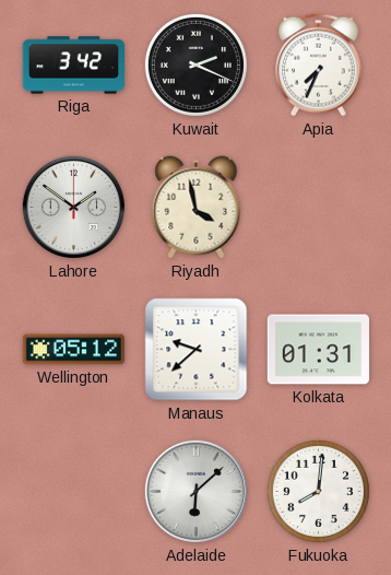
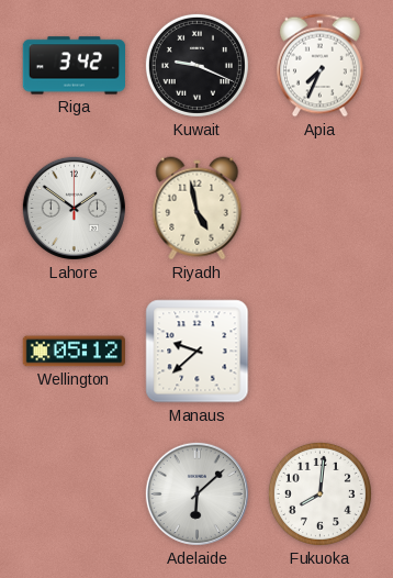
Kuwait: 2:19 -> 9:19 (196, 65)
Riyadh: 3:58 -> 4:58 (198, 209)
Kolkata: 01:31 -> none (318, 350)
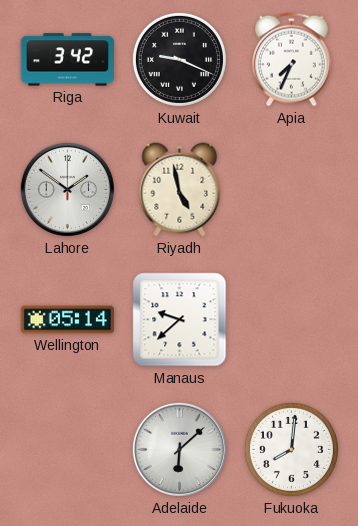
Wellington: 05:12 -> 05:14 (67, 320)
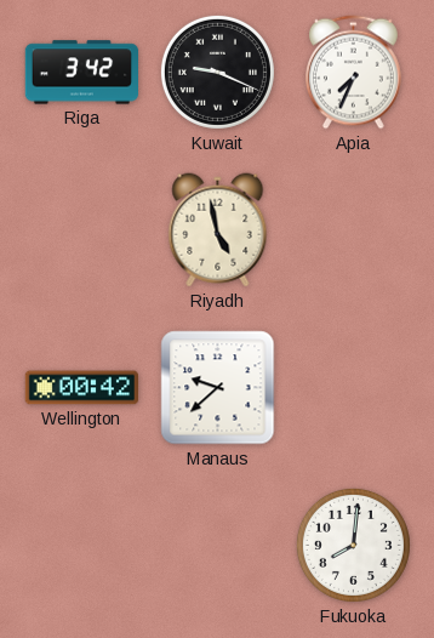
Lahore: 1:51 -> none (67, 189)
Wellington: 05:14 -> 00:42 (81, 388)
Adelaide: 6:08 -> none (179, 449)
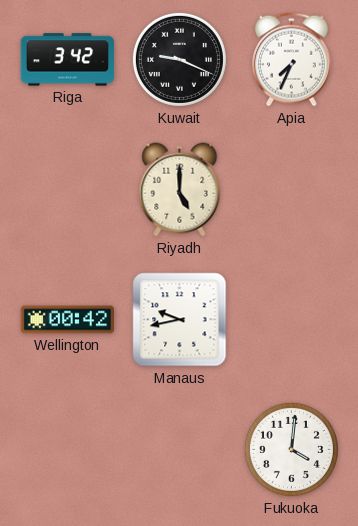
Riyadh: 4:58 -> 5:00 (180, 190)
Manaus: 9:38 -> 9:43 (180, 320)
Fukuoka: 8:01 -> 4:01 (291, 449)
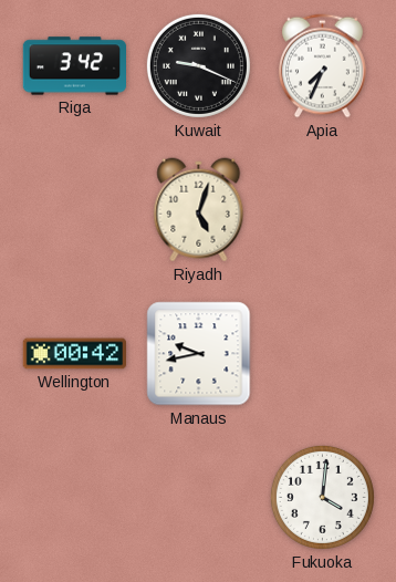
Riyadh: 5:00 -> 5:03 (199, 210)
